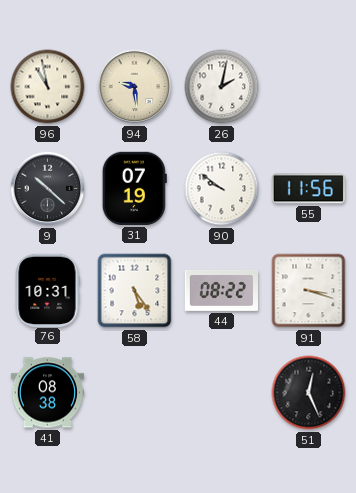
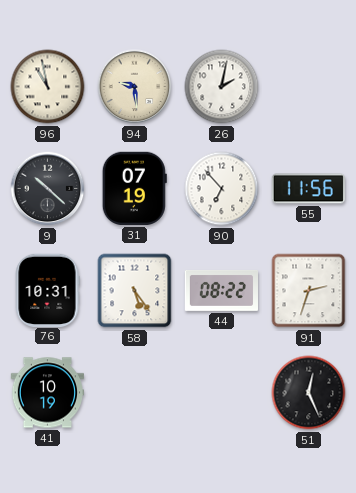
90: 9:51 -> 6:53 (222, 189)
91: 3:18 -> 2:33 (309, 291)
41: 08:38 -> 10:19 (47, 393)
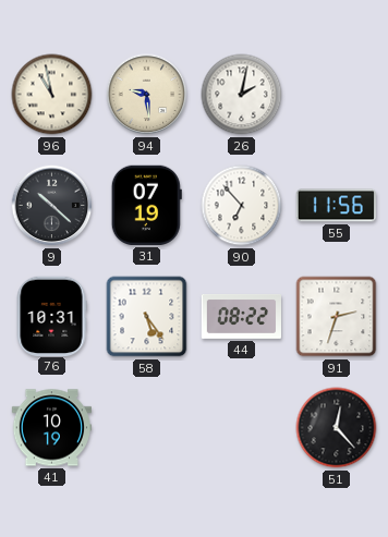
51: 12:26 -> 12:23 (337, 428)
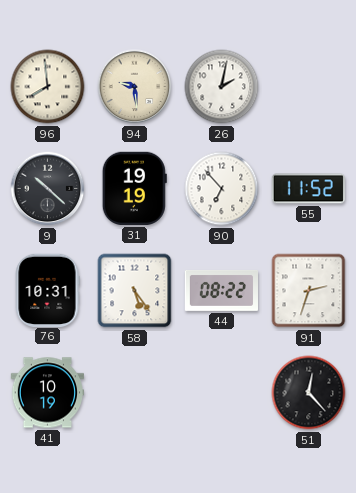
96: 10:58 -> 7:59 (48, 87)
31: 07:19 -> 19:19 (134, 188)
55: 11:56 -> 11:52 (308, 189)
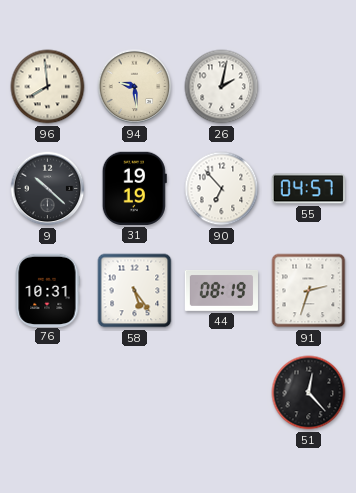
55: 11:52 -> 04:57 (308, 189)
44: 08:22 -> 08:19 (221, 290)
41: 10:19 -> none (47, 393)
